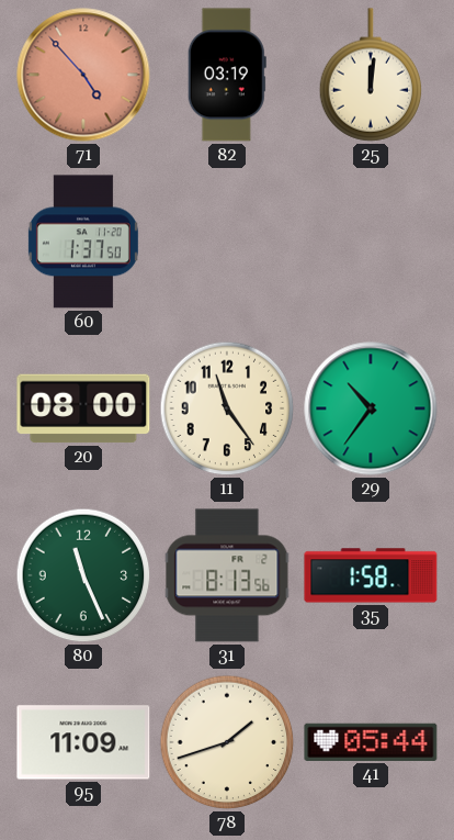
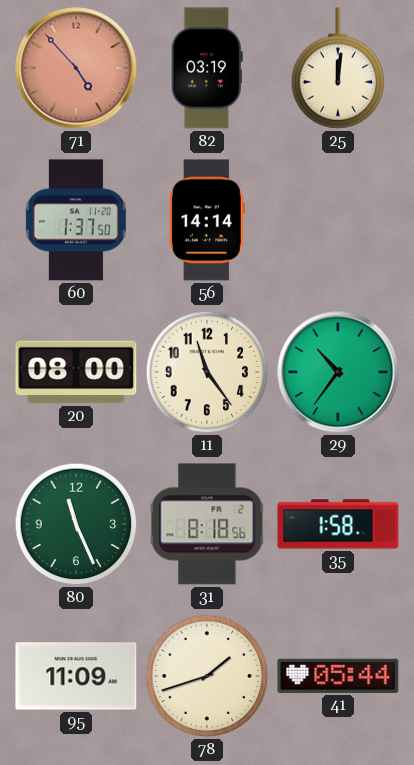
56: none -> 14:14 (207, 220)
31: 8:13 -> 8:18 (207, 524)
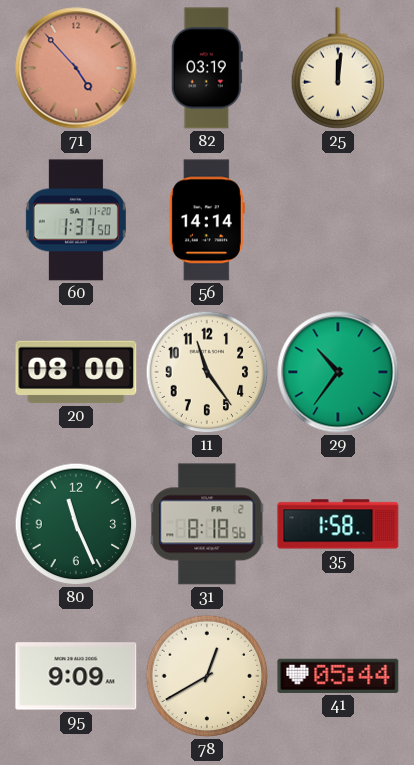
95: 11:09 -> 9:09 (76, 676)
78: 1:42 -> 12:40 (207, 676)
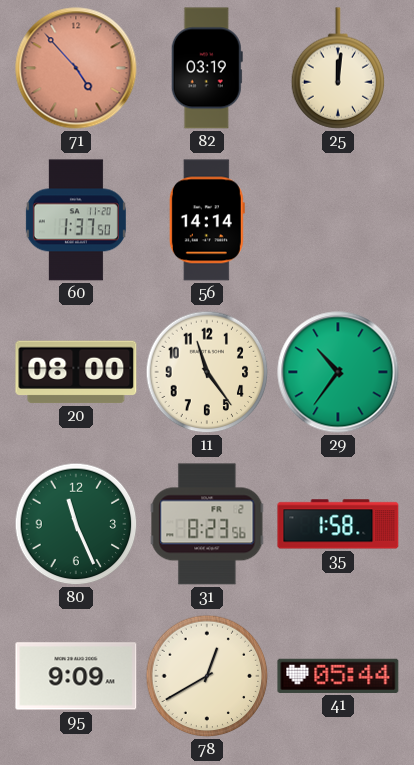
31: 8:18 -> 8:23 (207, 524)
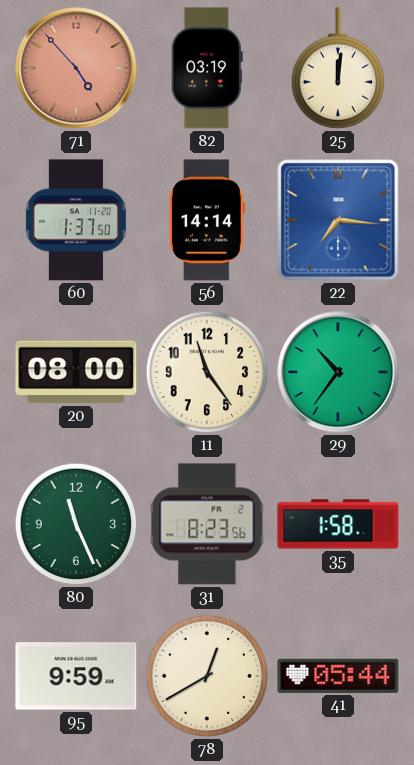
22: none -> 7:16 (338, 220)
95: 9:09 -> 9:59 (76, 676)
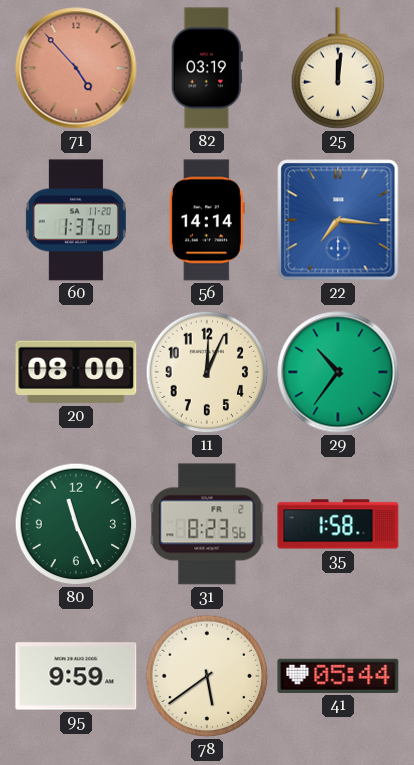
11: 11:24 -> 12:04 (207, 372)
78: 12:40 -> 5:39 (207, 676)
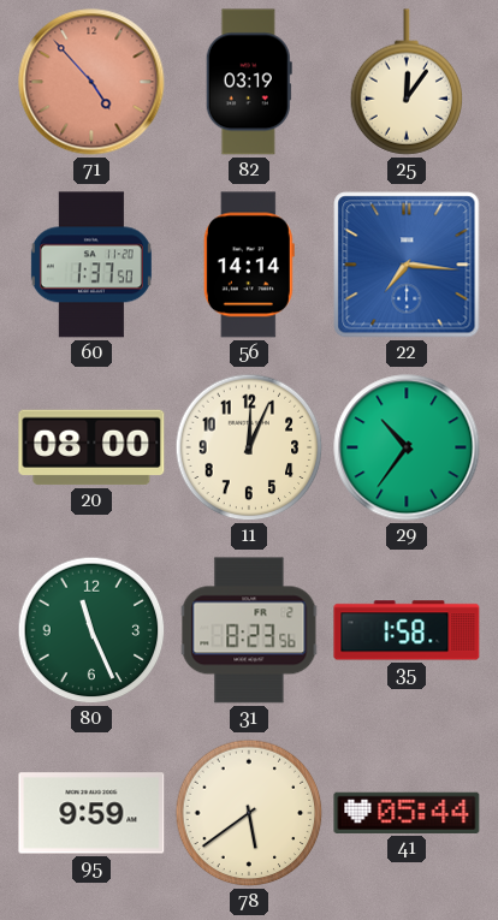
25: 12:01 -> 12:06 (407, 82)
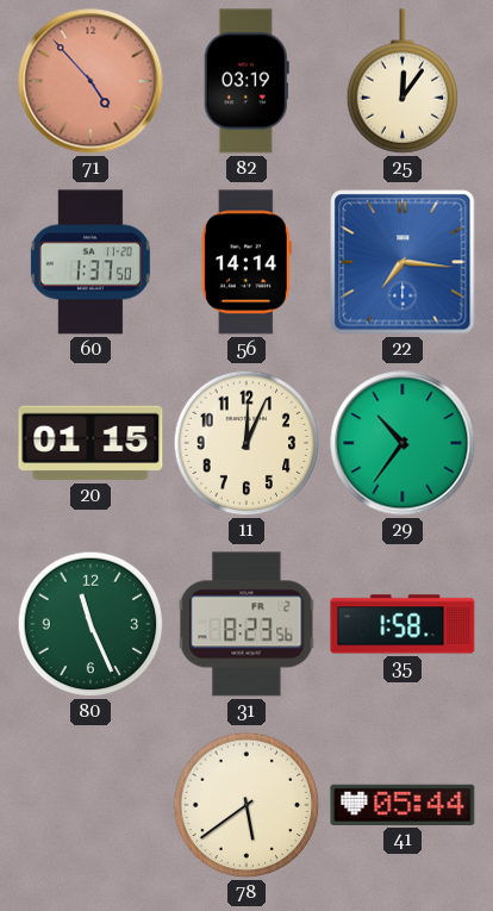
20: 08:00 -> 01:15 (91, 443)
95: 9:59 -> none (91, 813)
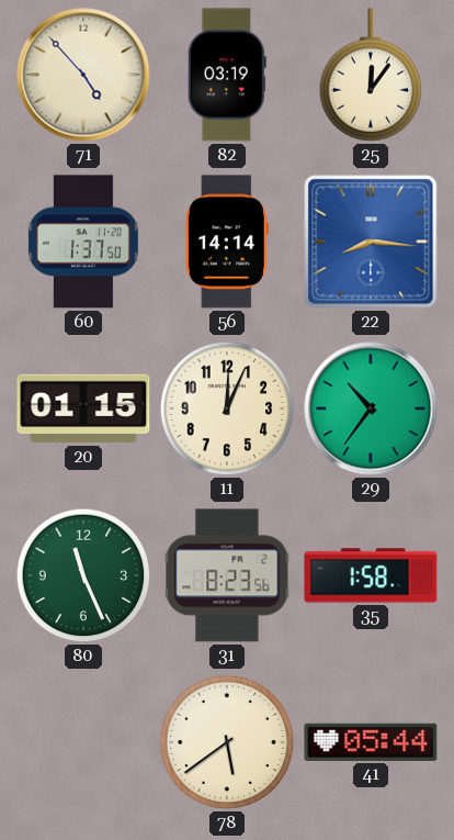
71 dial: salmon -> cream (83, 75)
22: 7:16 -> 8:16 (371, 242)
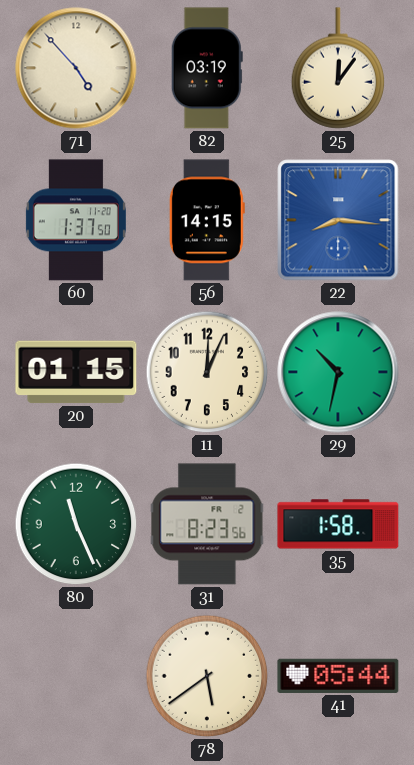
56: 14:14 -> 14:15 (207, 220)
29: 10:36 -> 10:32 (338, 372)
